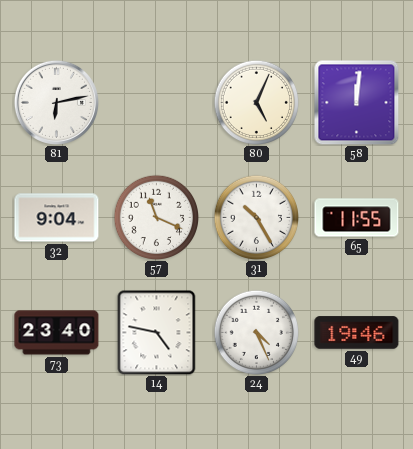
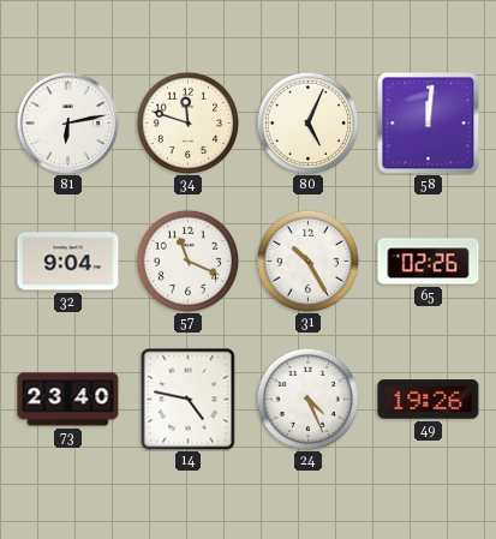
34: none -> 11:48 (187, 122)
65: 11:55 -> 02:26 (429, 262)
49: 19:46 -> 19:26 (429, 400)
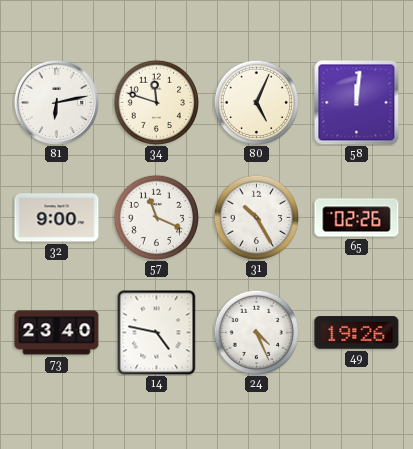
32: 9:04 -> 9:00 (57, 218)
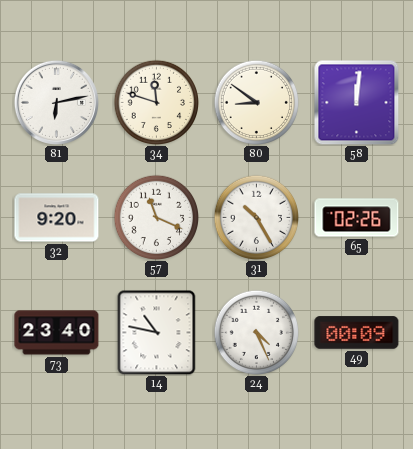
80: 5:04 -> 8:51 (256, 102)
32: 9:00 -> 9:20 (57, 218)
14: 4:47 -> 10:47 (157, 332)
49: 19:26 -> 00:09 (357, 333)
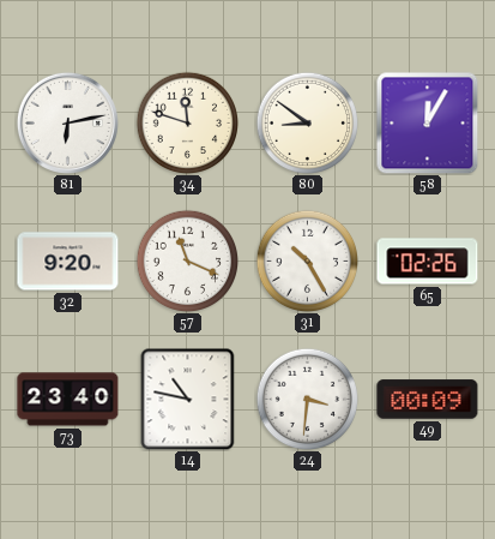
58: 12:01 -> 12:05 (428, 124)
24: 4:26 -> 3:31 (307, 399)
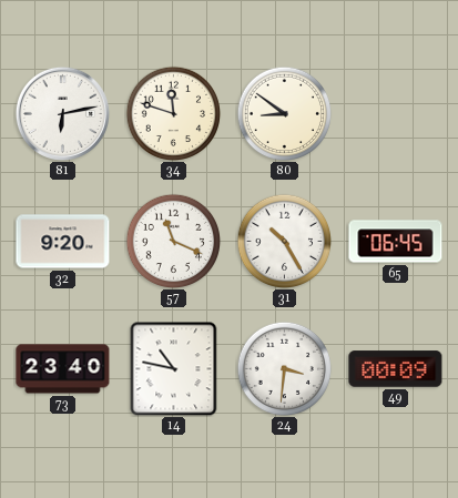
58: 12:05 -> none (428, 124)
65: 02:26 -> 06:45 (396, 242)
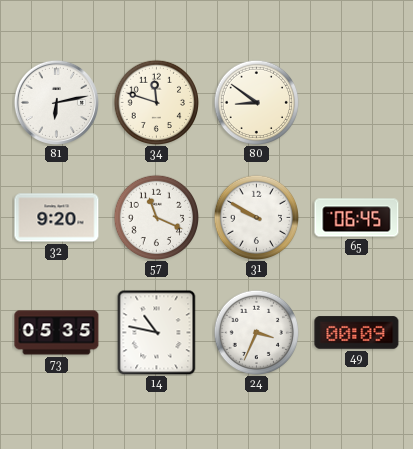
31: 10:25 -> 9:50 (256, 217)
73: 23:40 -> 05:35 (57, 333)
24: 3:31 -> 3:34 (256, 332)
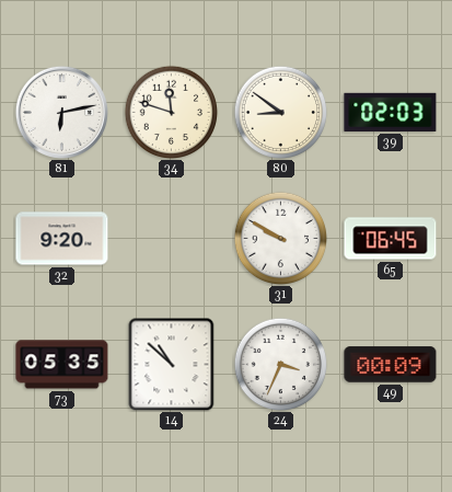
39: none -> 02:03 (391, 112)
57: 11:19 -> none (156, 217)
14: 10:47 -> 10:52 (172, 364)
